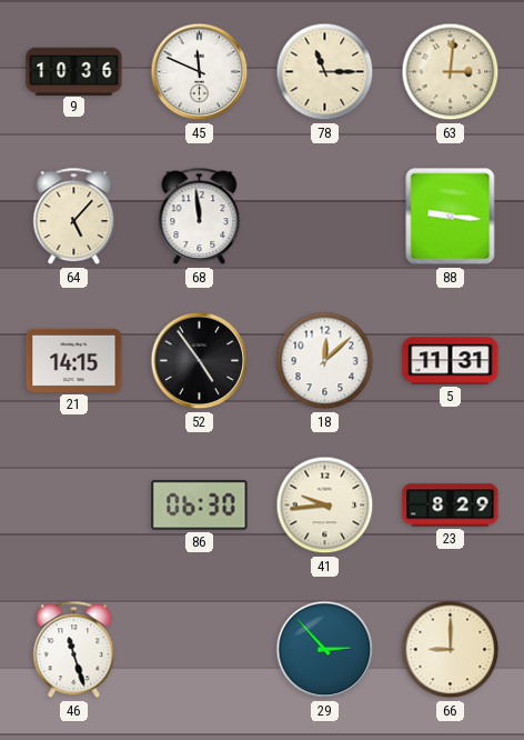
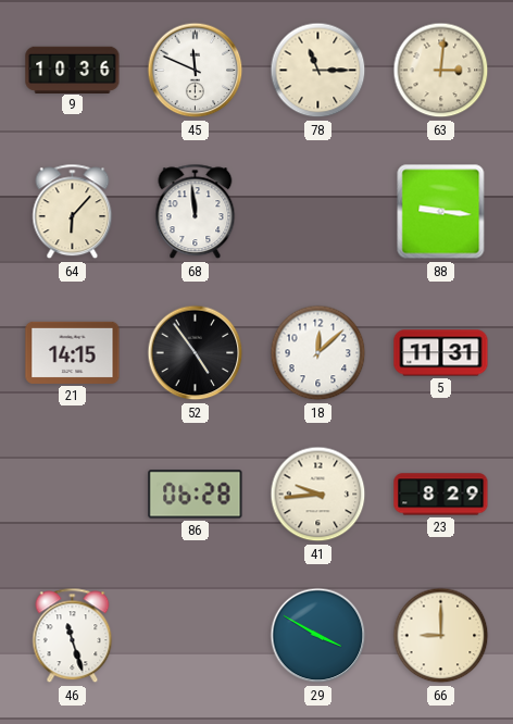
64: 5:07 -> 6:07 (73, 212)
86: 06:30 -> 06:28 (196, 495)
29: 2:53 -> 3:50 (318, 636)
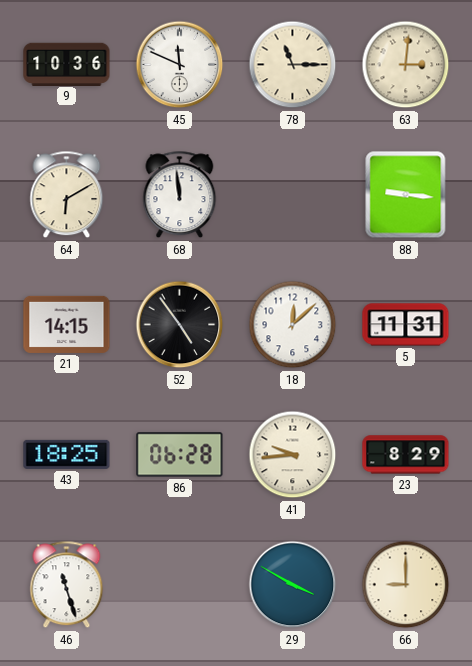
64: 6:07 -> 6:10 (67, 195)
43: none -> 18:25 (67, 454)
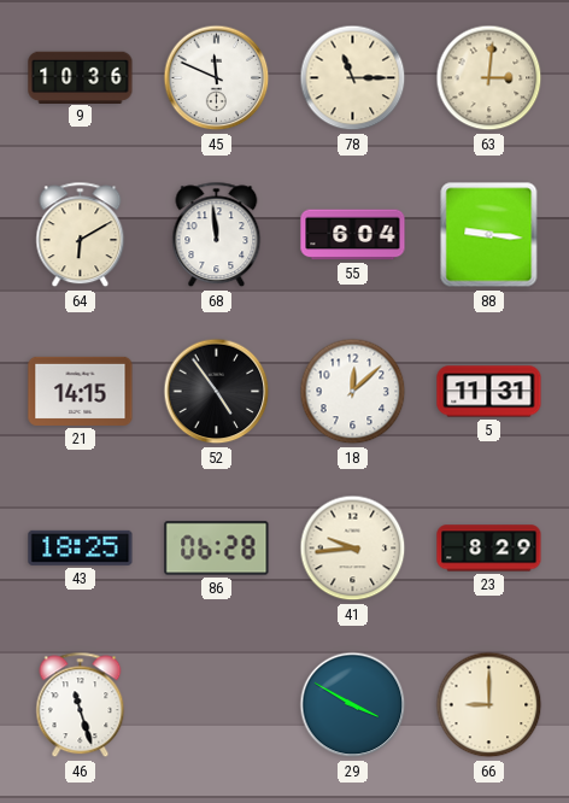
55: none -> 6:04 (353, 235)
